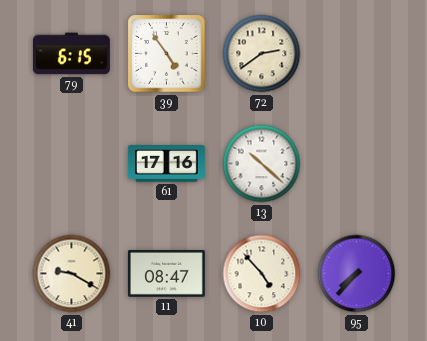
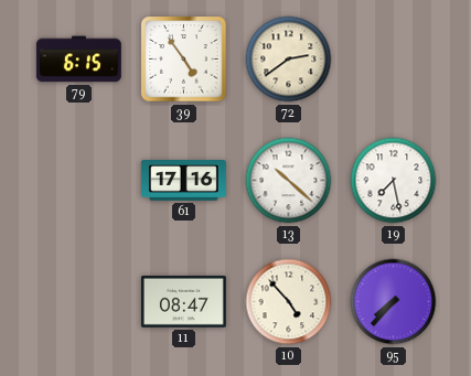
19: none -> 7:28 (394, 181)
41: 9:20 -> none (72, 274)
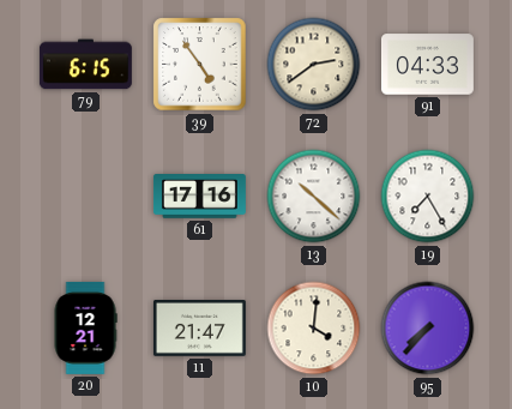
91: none -> 04:33 (427, 65)
19: 7:28 -> 7:25 (428, 197)
20: none -> 12:21 (85, 327)
11: 08:47 -> 21:47 (199, 329)
10: 4:53 -> 4:01 (314, 329)
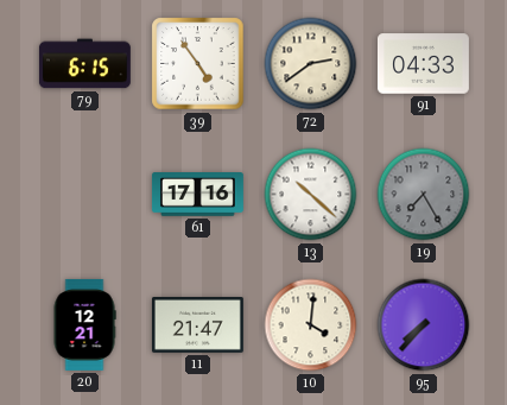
19 dial: white -> grey (424, 195)
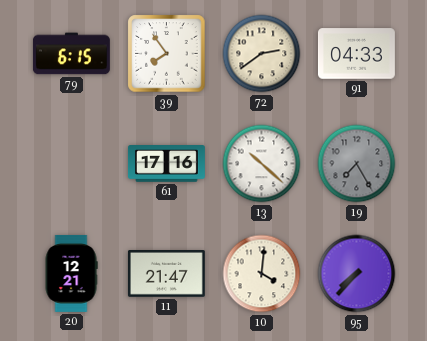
39: 4:54 -> 7:54 (167, 54)
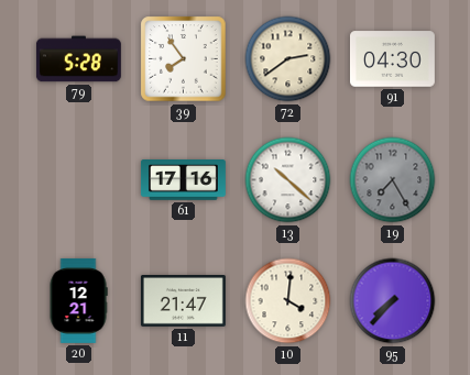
79: 6:15 -> 5:28 (78, 59)
91: 04:33 -> 04:30 (392, 59)
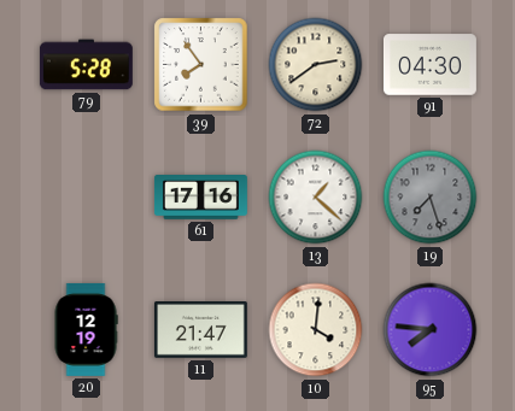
13: 10:22 -> 1:22 (316, 198)
19: 7:25 -> 7:27 (431, 198)
20: 12:21 -> 12:19 (86, 329)
95: 7:37 -> 7:46 (431, 330)
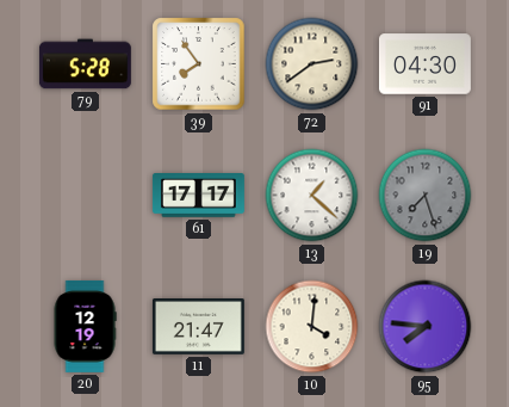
61: 17:16 -> 17:17 (198, 196)
